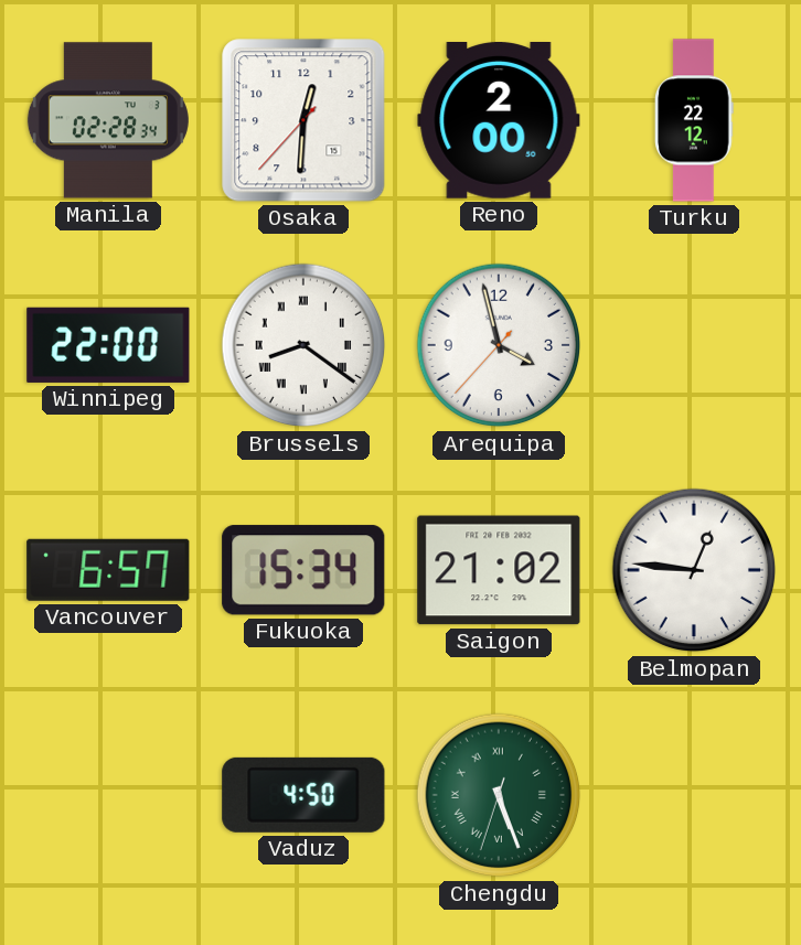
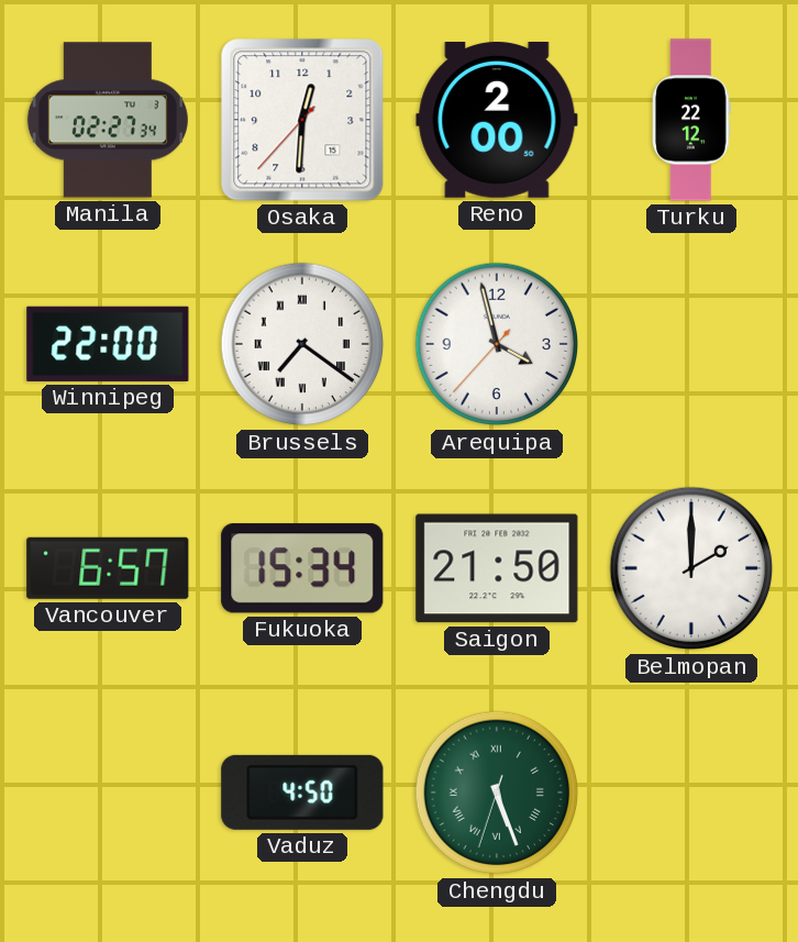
Manila: 02:28 -> 02:27 (108, 120)
Brussels: 8:21 -> 7:21 (302, 344)
Saigon: 21:02 -> 21:50 (497, 568)
Belmopan: 12:46 -> 2:00 (691, 568)
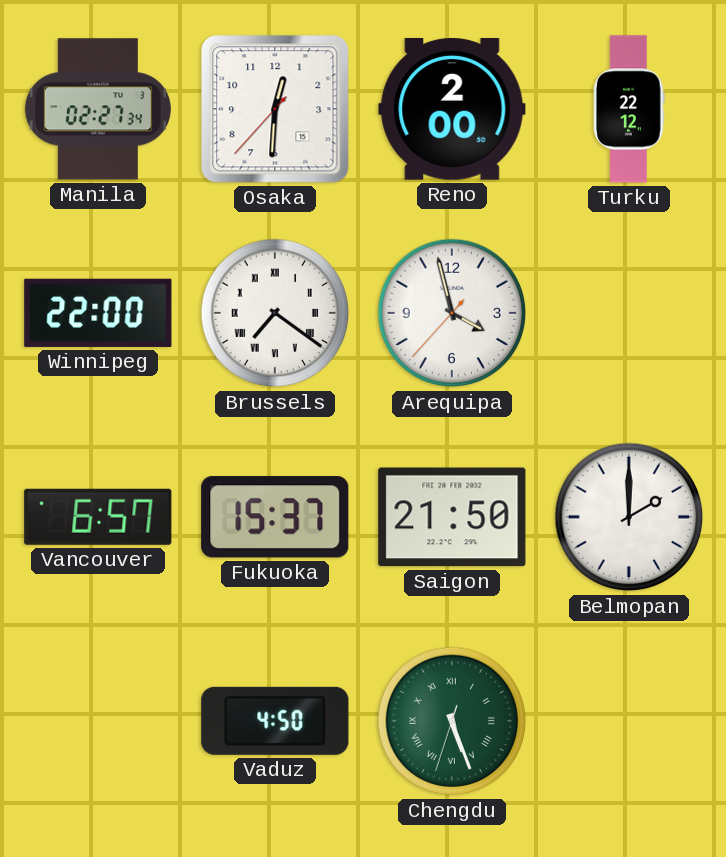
Fukuoka: 15:34 -> 15:37 (275, 517)
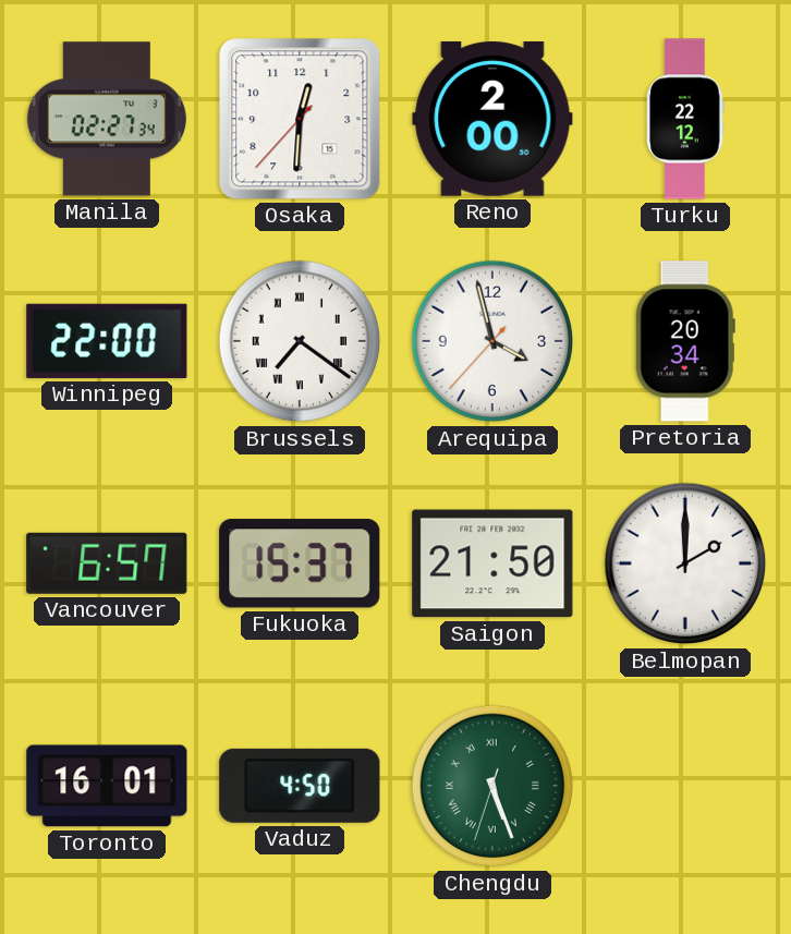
Pretoria: none -> 20:34 (685, 341)
Toronto: none -> 16:01 (107, 786)
